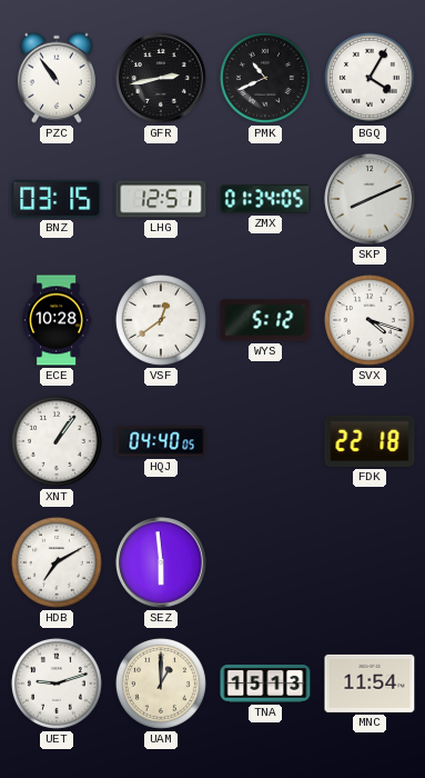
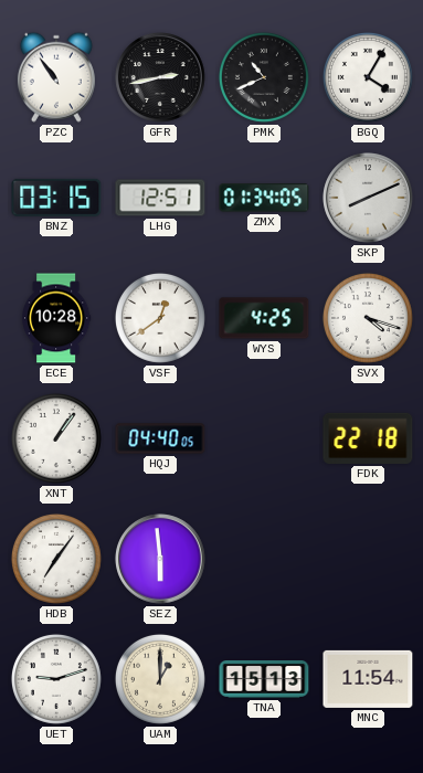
WYS: 5:12 -> 4:25 (264, 318)
HDB: 7:10 -> 7:06 (56, 559)
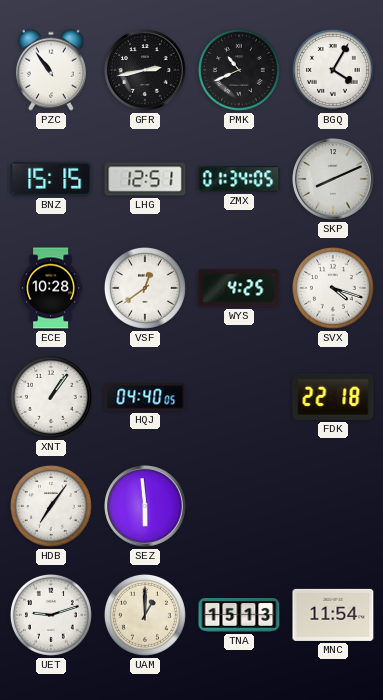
BNZ: 03:15 -> 15:15 (51, 179)
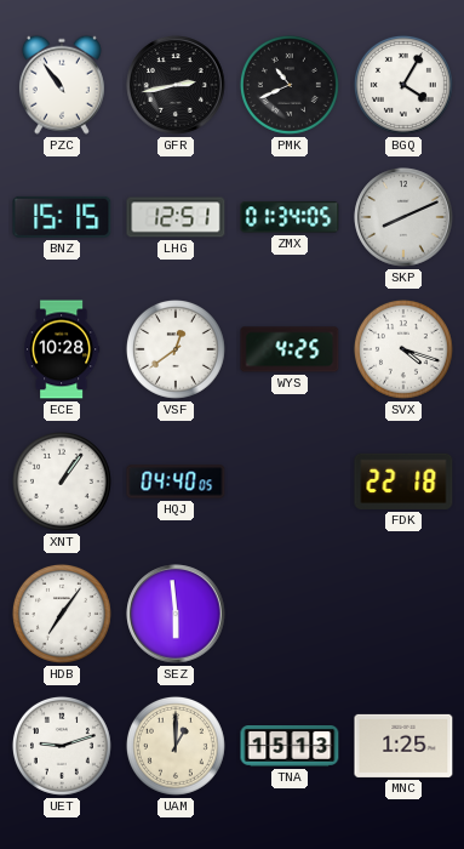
MNC: 11:54 -> 1:25 (403, 746)
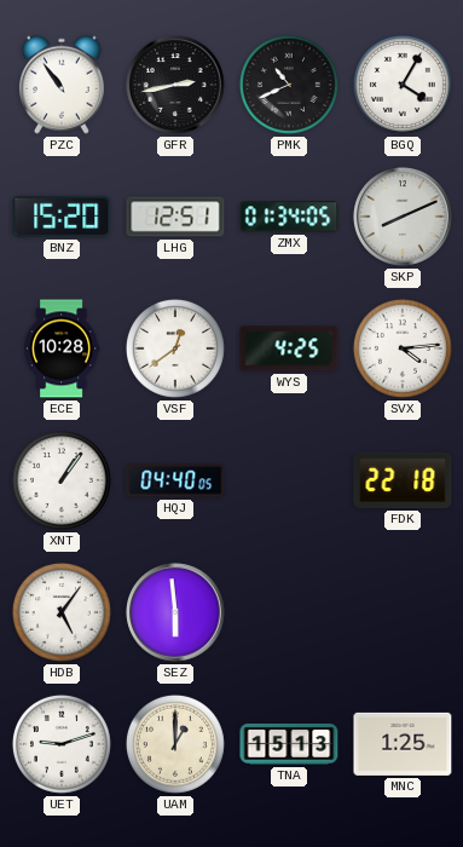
BNZ: 15:15 -> 15:20 (62, 217)
SVX: 4:18 -> 4:14 (403, 348)
HDB: 7:06 -> 5:06 (62, 612)
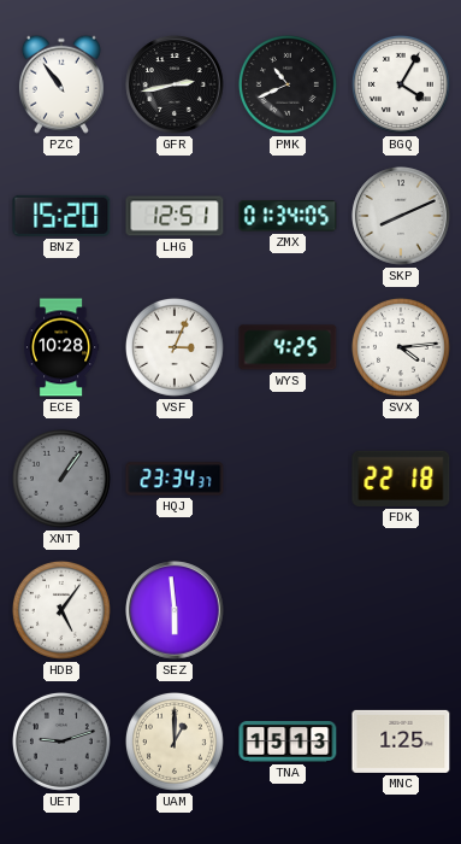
VSF: 12:39 -> 3:04 (175, 347)
XNT dial: white -> grey (61, 479)
HQJ: 04:40 -> 23:34 (175, 479)
UET dial: white -> grey (61, 742)
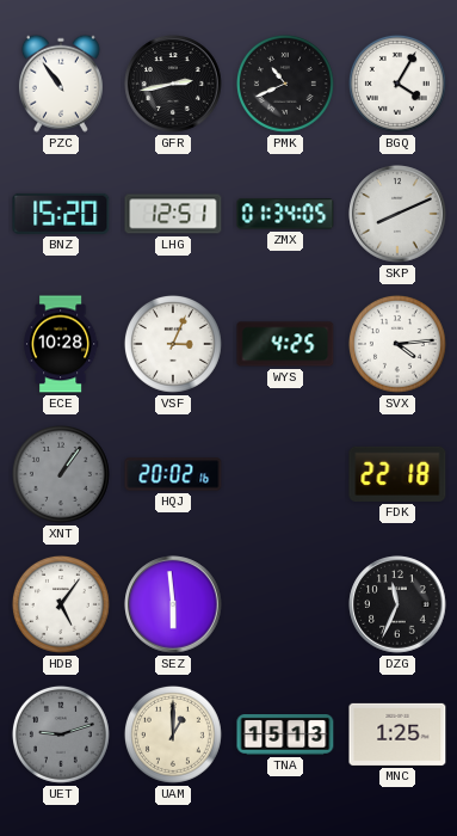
HQJ: 23:34 -> 20:02 (173, 474)
DZG: none -> 11:34 (397, 604)
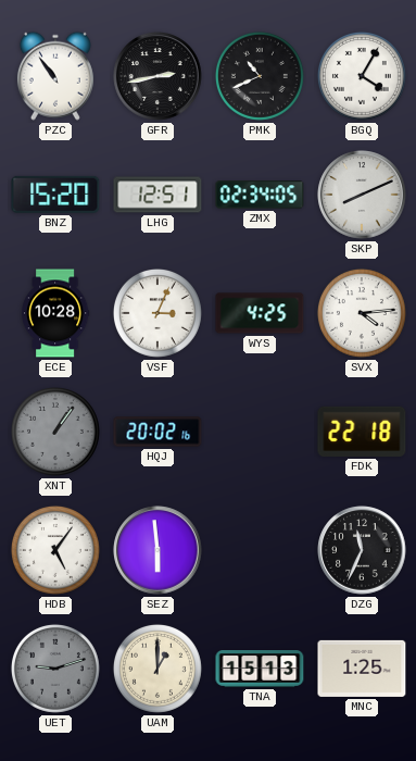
ZMX: 01:34 -> 02:34 (260, 195)
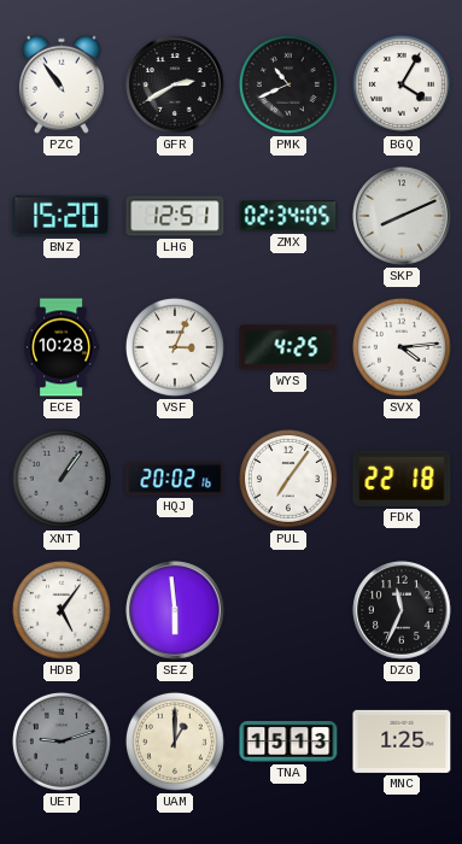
GFR: 2:43 -> 2:40 (175, 84)
PUL: none -> 7:06 (288, 479)
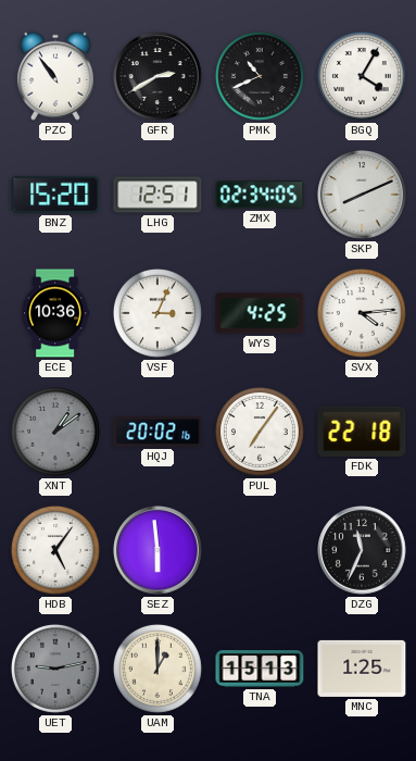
ECE: 10:28 -> 10:36 (56, 313)
XNT: 1:06 -> 1:09 (55, 432)
UET: 9:12 -> 9:13 (55, 669)
